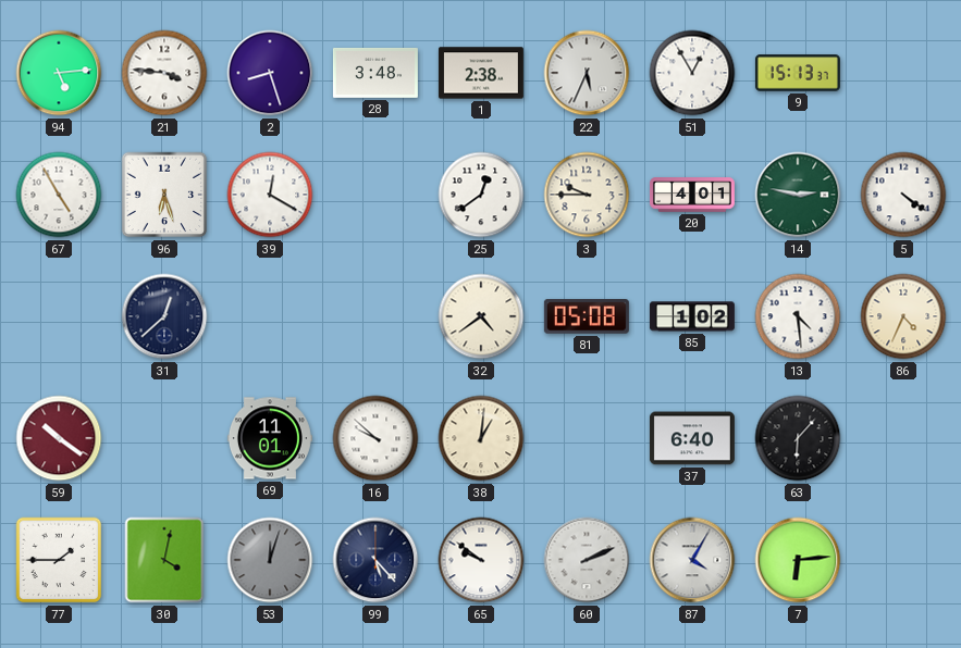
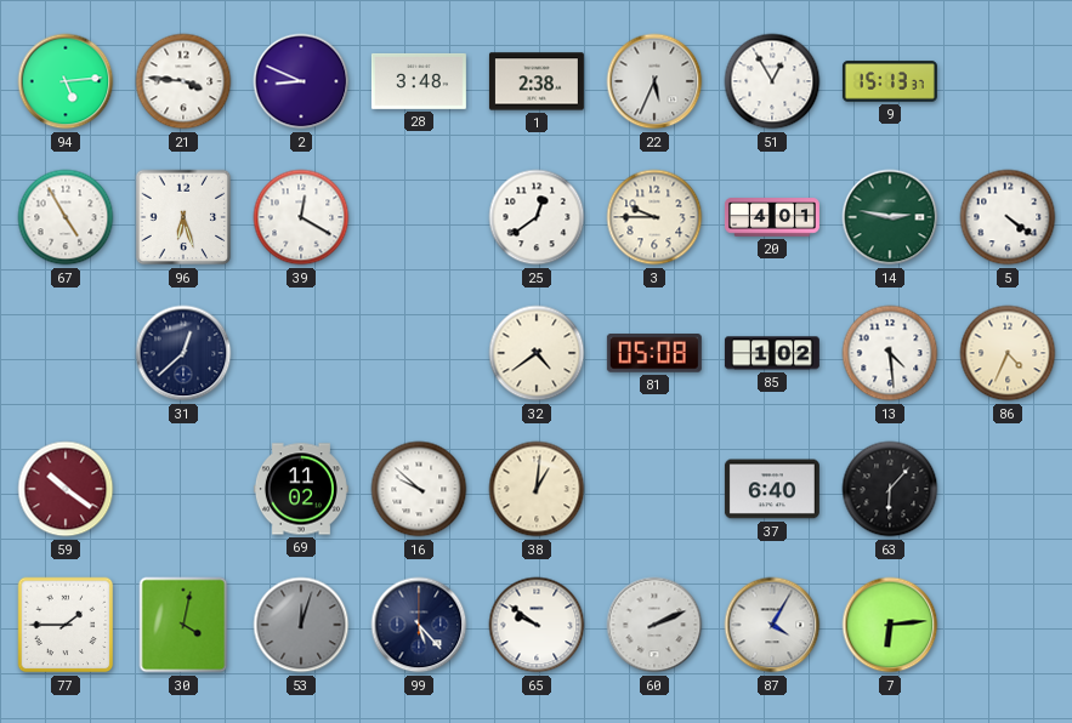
2: 8:27 -> 8:49 (301, 81)
69: 11:01 -> 11:02 (301, 489)
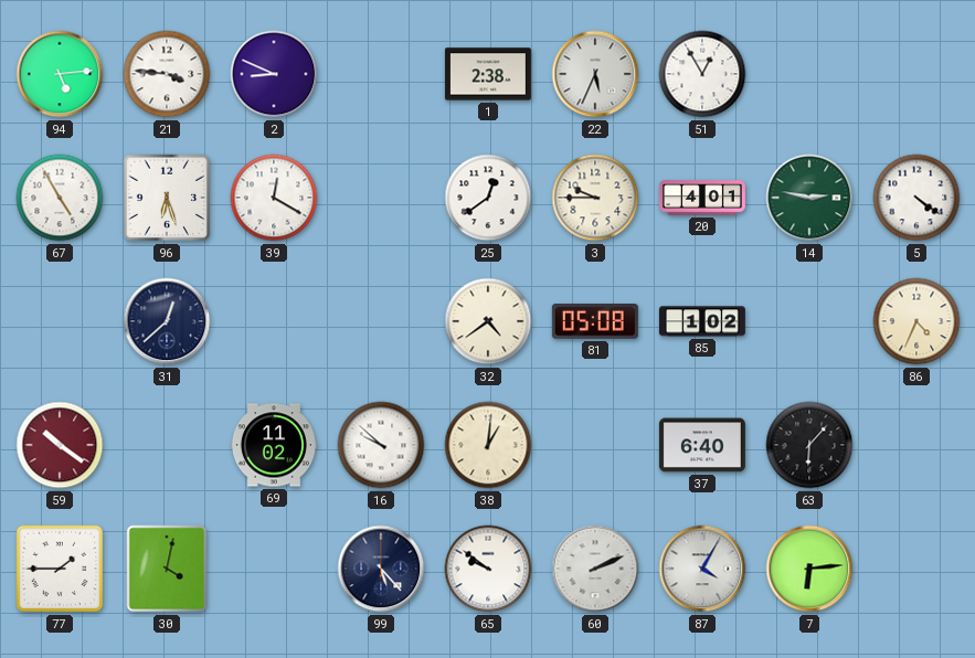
28: 3:48 -> none (419, 81)
9: 15:13 -> none (890, 81)
13: 4:29 -> none (890, 353)
53: 12:03 -> none (301, 625)
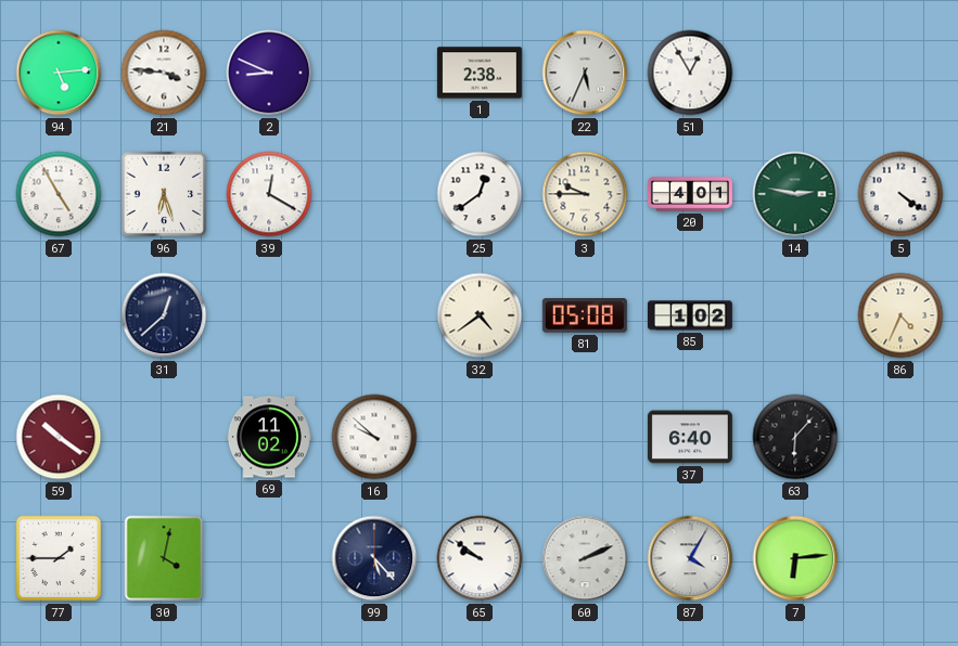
38: 1:01 -> none (488, 445)
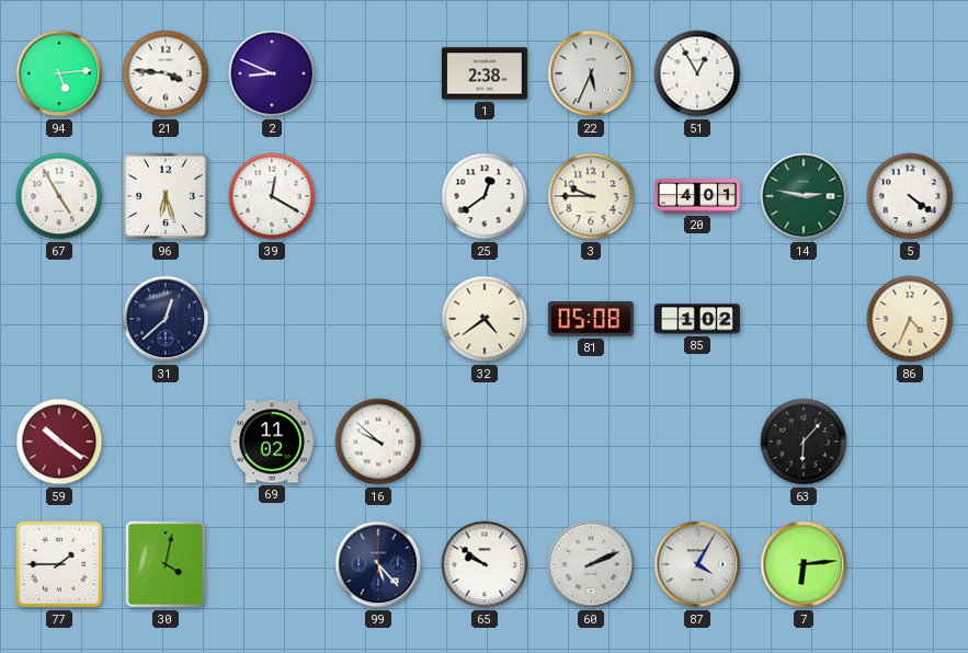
37: 6:40 -> none (690, 437)
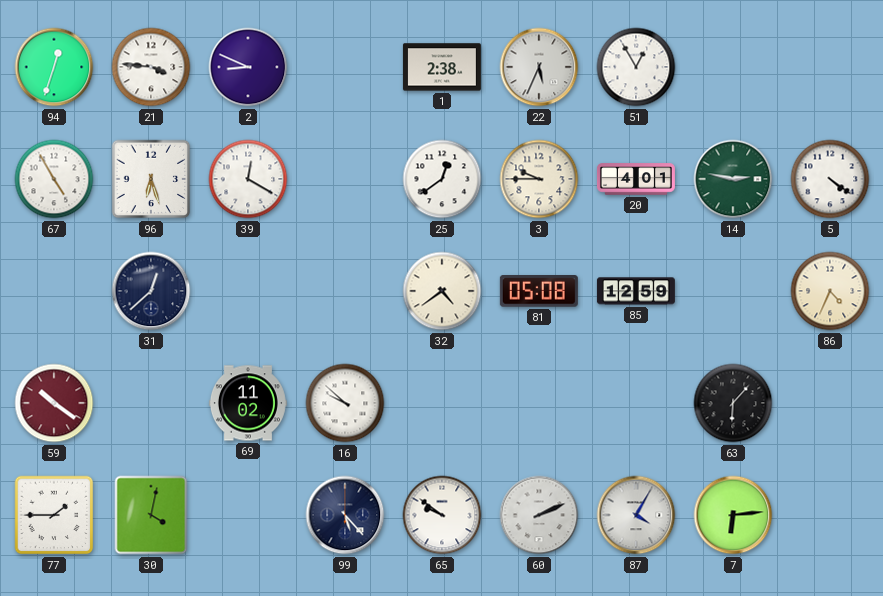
94: 5:14 -> 12:33 (54, 67)
85: 1:02 -> 12:59 (636, 291)
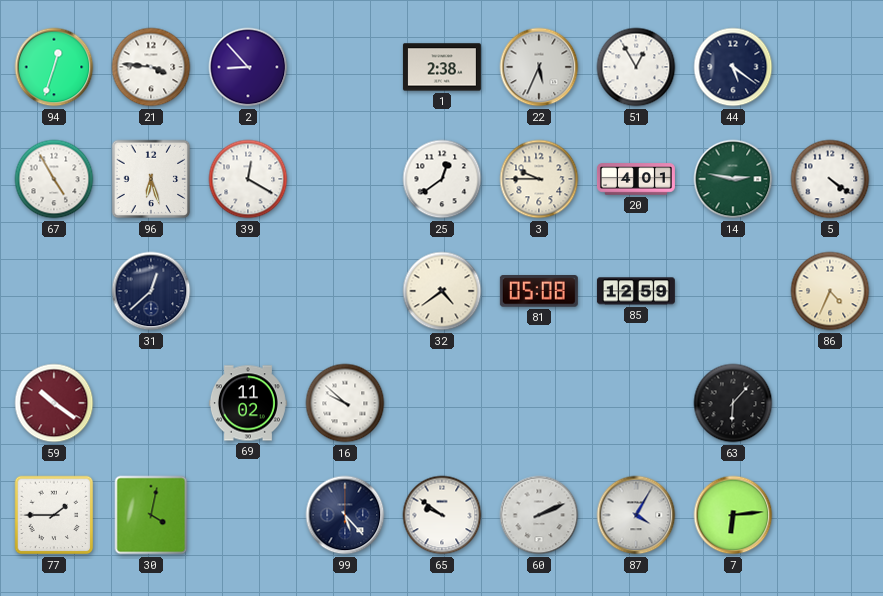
2: 8:49 -> 8:53 (248, 67)
44: none -> 5:21 (733, 67)
